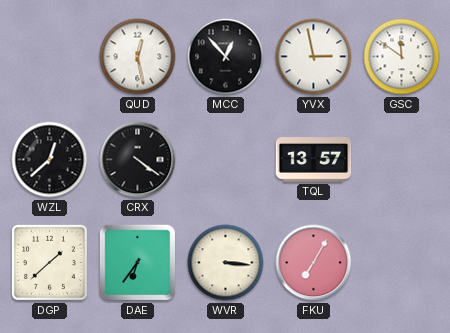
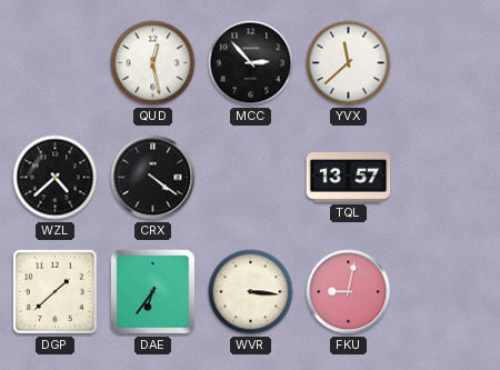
MCC: 12:53 -> 2:53 (251, 63)
YVX: 2:58 -> 11:38 (349, 63)
GSC: 11:51 -> none (402, 57)
WZL: 12:38 -> 4:38 (56, 178)
FKU: 7:05 -> 9:02 (349, 292)
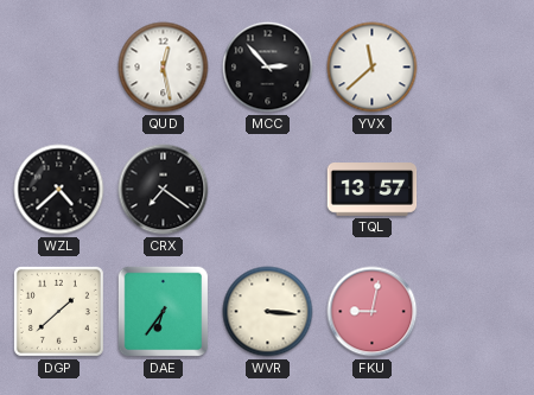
CRX: 4:21 -> 7:21 (164, 190)
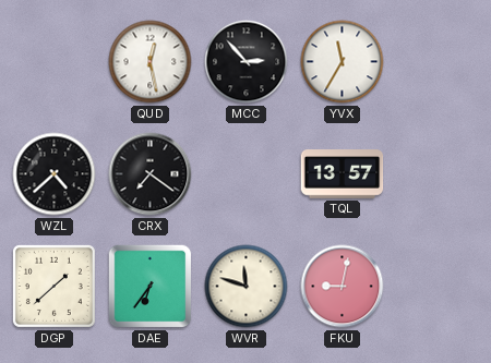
YVX: 11:38 -> 11:35 (343, 62)
WVR: 3:16 -> 11:48 (247, 287)
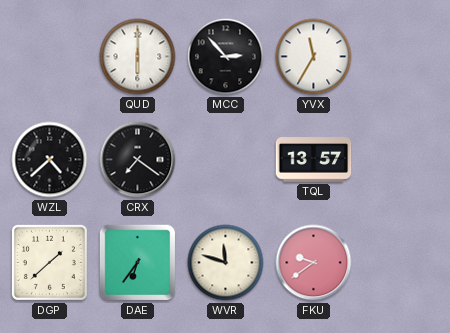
QUD: 12:28 -> 6:00 (138, 57)
FKU: 9:02 -> 9:39 (314, 263)
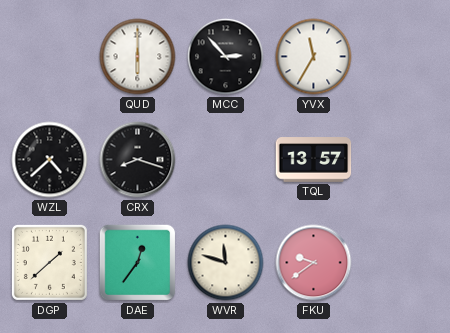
CRX: 7:21 -> 8:18 (138, 160)
DAE: 6:36 -> 12:36 (138, 263)
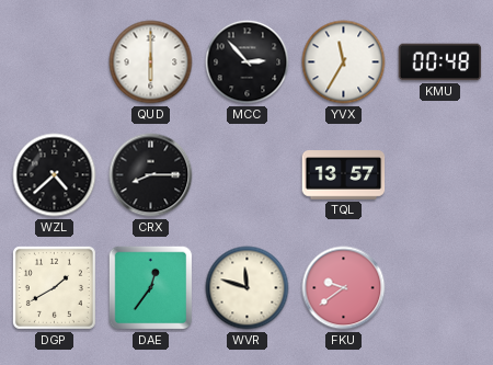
KMU: none -> 00:48 (440, 62)
CRX: 8:18 -> 8:15 (151, 175)
DGP: 1:38 -> 1:40 (54, 287)
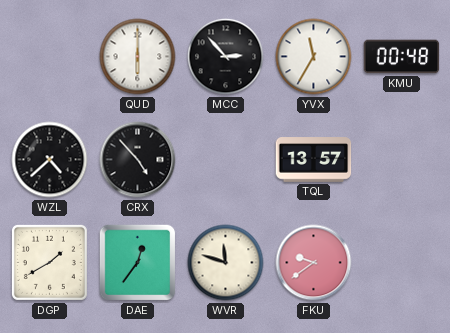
CRX: 8:15 -> 4:53 (138, 160)
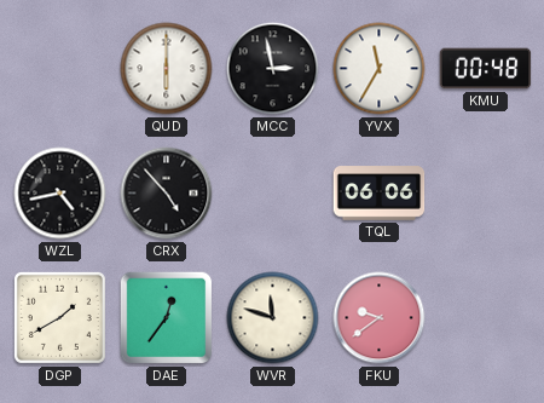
MCC: 2:53 -> 2:58 (273, 69)
WZL: 4:38 -> 4:43 (60, 194)
TQL: 13:57 -> 06:06 (380, 194)
